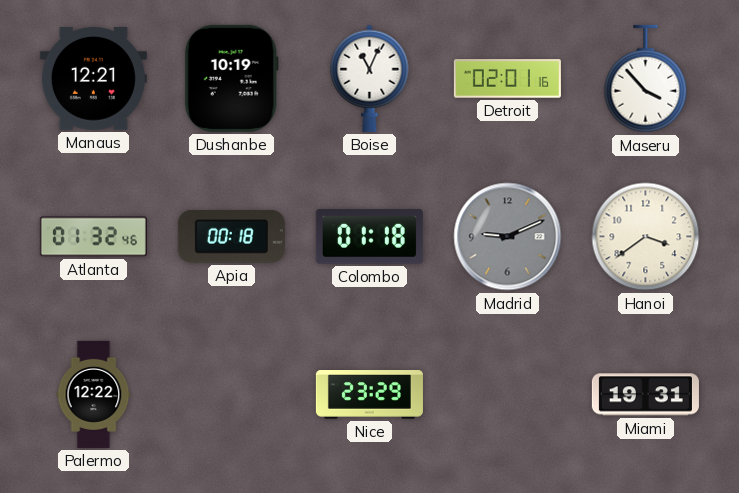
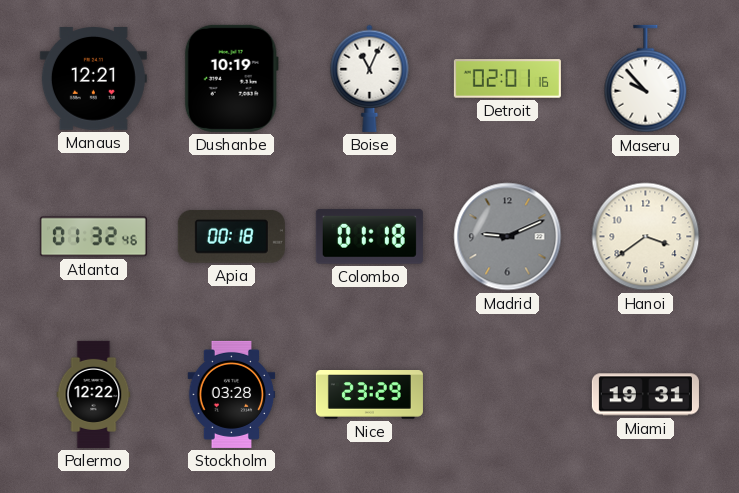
Maseru: 3:53 -> 9:53 (646, 79)
Stockholm: none -> 03:28 (232, 394)
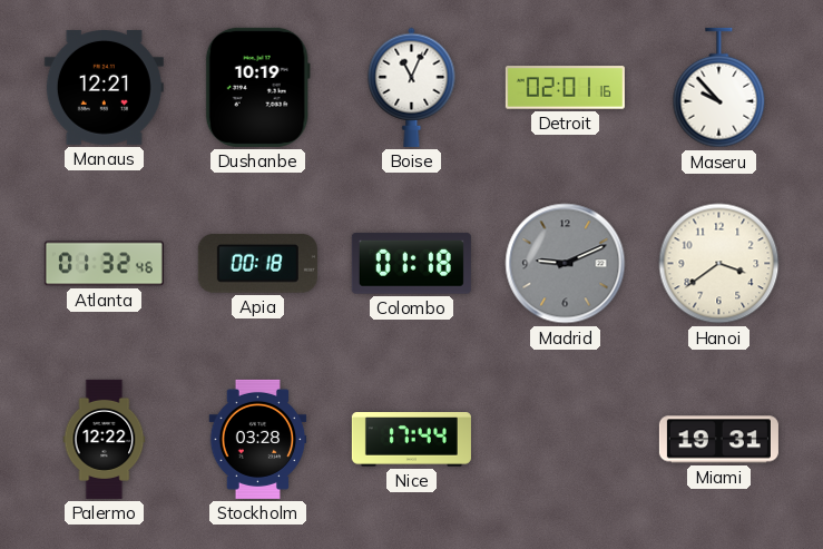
Nice: 23:29 -> 17:44 (411, 440)
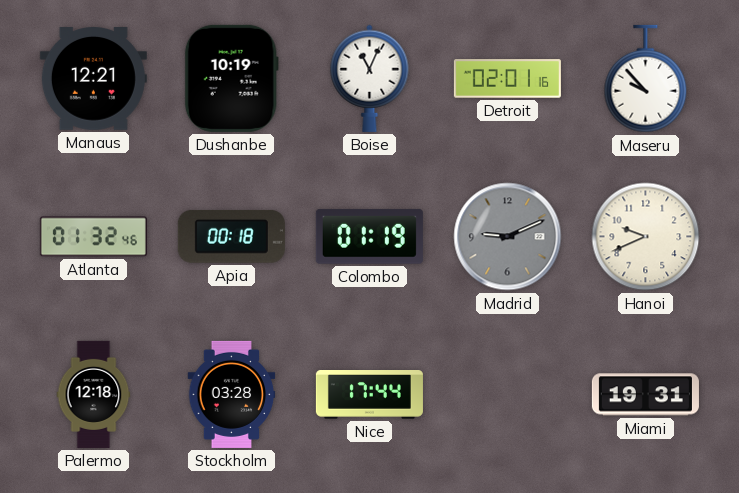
Colombo: 01:18 -> 01:19 (369, 237)
Hanoi: 3:39 -> 9:41 (646, 237)
Palermo: 12:22 -> 12:18 (94, 394)
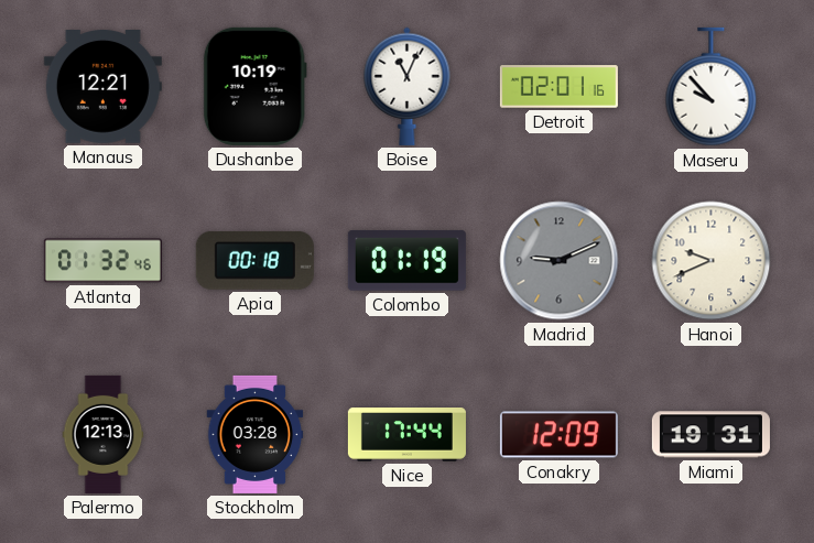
Palermo: 12:18 -> 12:13 (104, 434)
Conakry: none -> 12:09 (558, 435)
